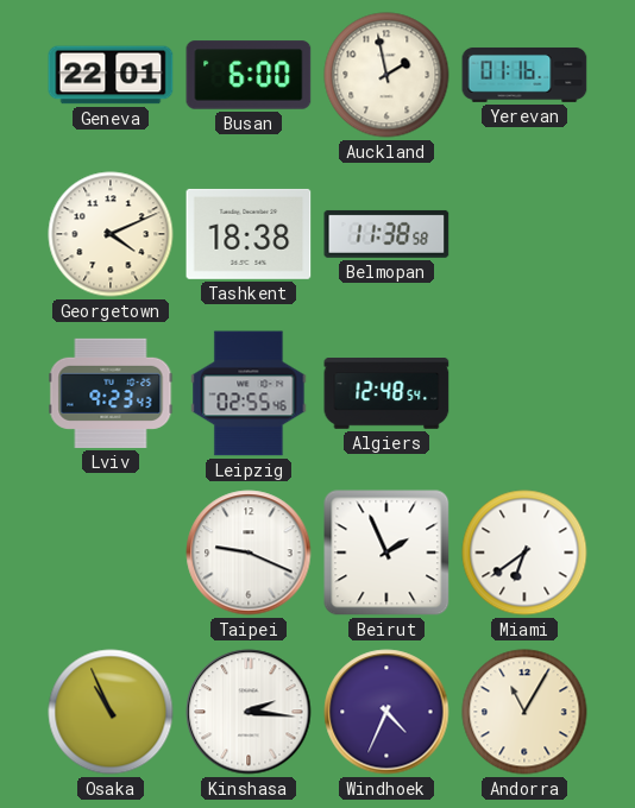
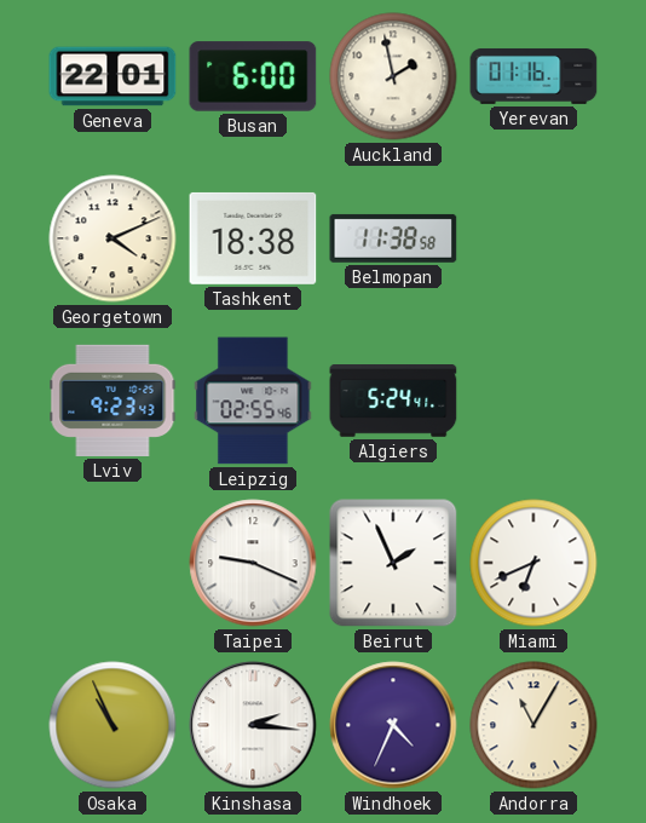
Algiers: 12:48 -> 5:24 (393, 401)
Miami: 6:39 -> 6:41 (533, 563)
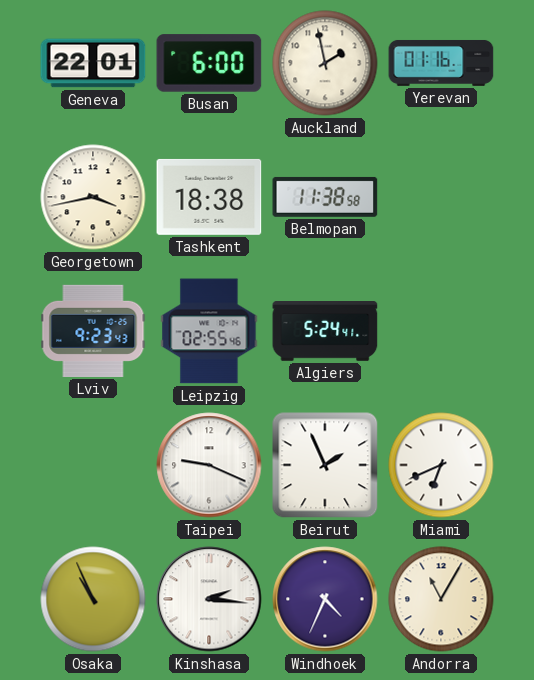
Georgetown: 4:11 -> 3:43 (93, 197)
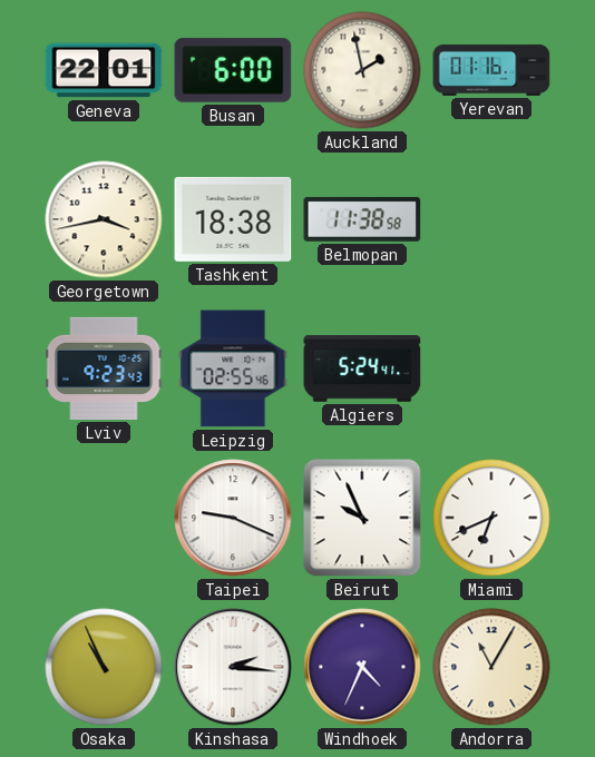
Beirut: 1:56 -> 9:56 (362, 518)
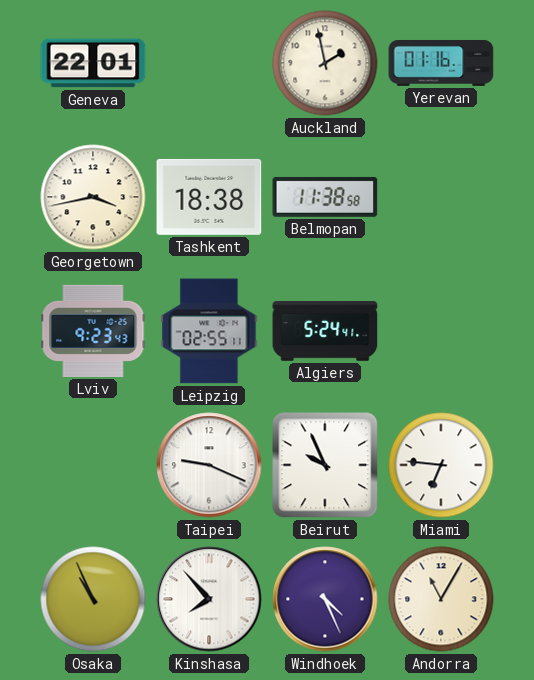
Busan: 6:00 -> none (233, 70)
Leipzig: 02:55:46 -> 02:55:11 (209, 331)
Miami: 6:41 -> 6:46 (441, 465)
Kinshasa: 2:16 -> 7:53 (209, 599)
Windhoek: 4:34 -> 4:26 (325, 599)
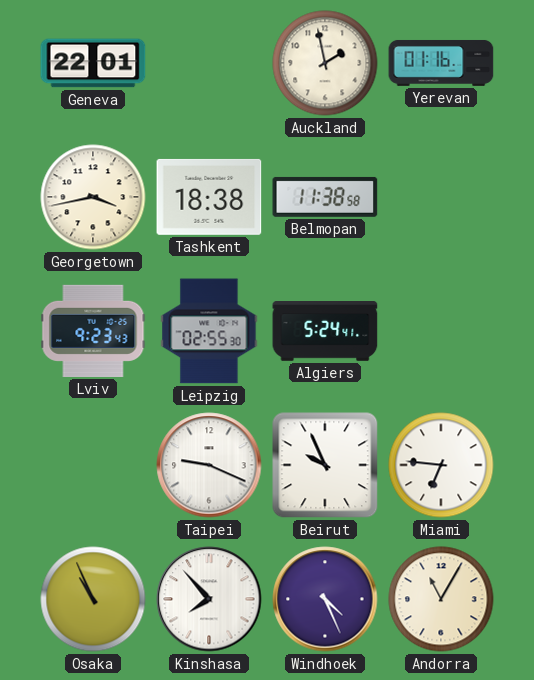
Leipzig: 02:55:11 -> 02:55:30 (209, 331)
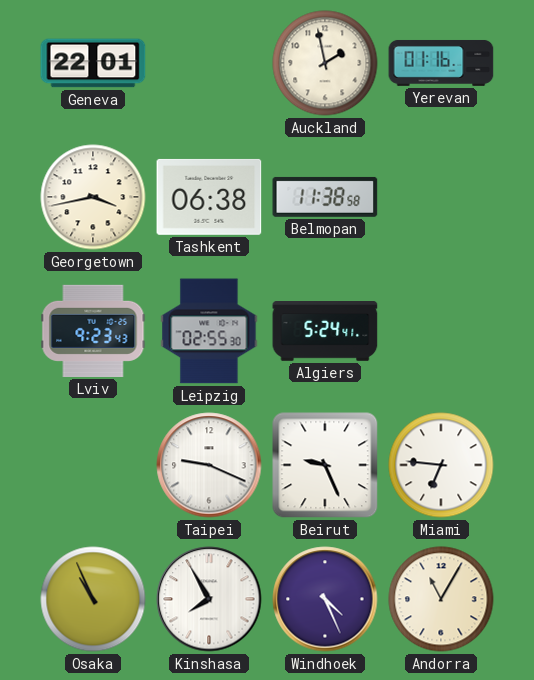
Tashkent: 18:38 -> 06:38 (209, 197)
Beirut: 9:56 -> 9:26 (325, 465)
Kinshasa: 7:53 -> 7:55 (209, 599)
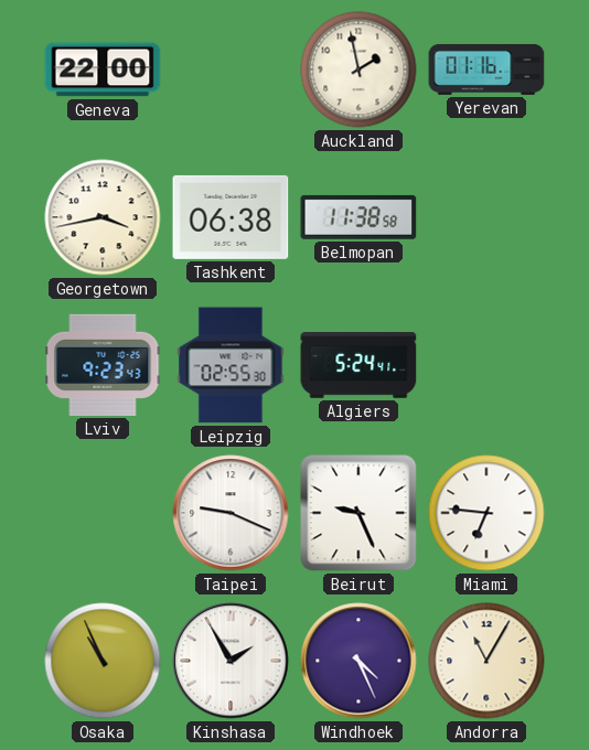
Geneva: 22:01 -> 22:00 (103, 69)
Kinshasa: 7:55 -> 1:55 (231, 661)
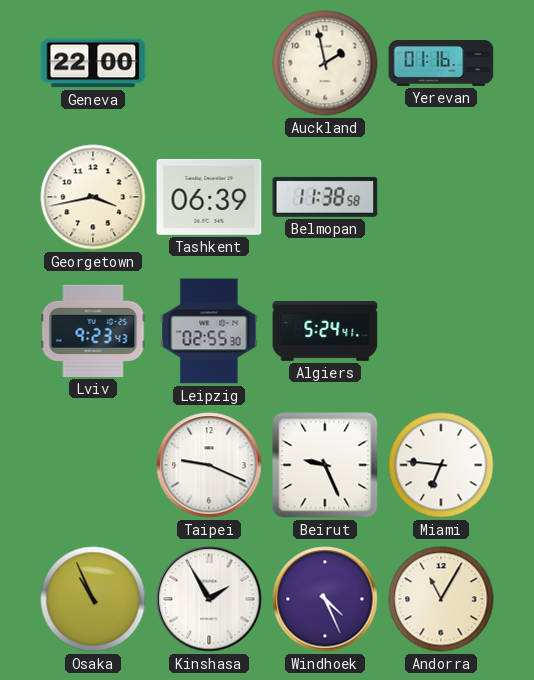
Tashkent: 06:38 -> 06:39 (209, 197)
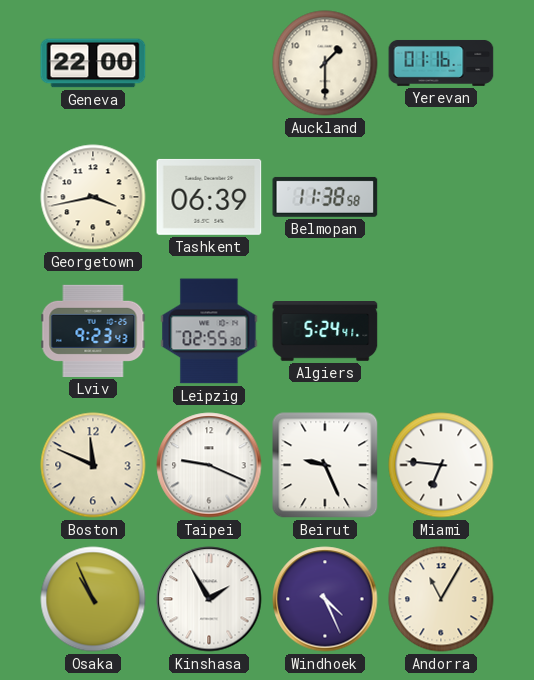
Auckland: 1:58 -> 1:30 (325, 63)
Boston: none -> 11:49 (93, 465)
